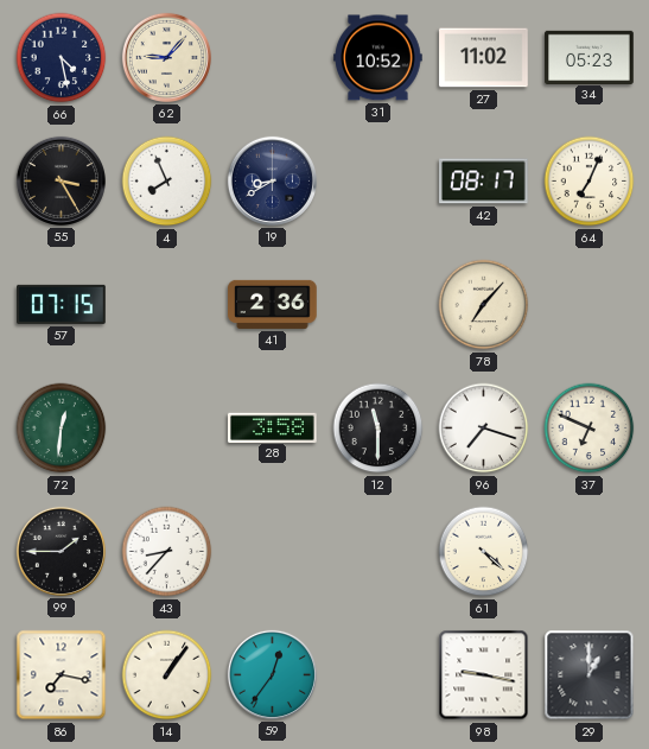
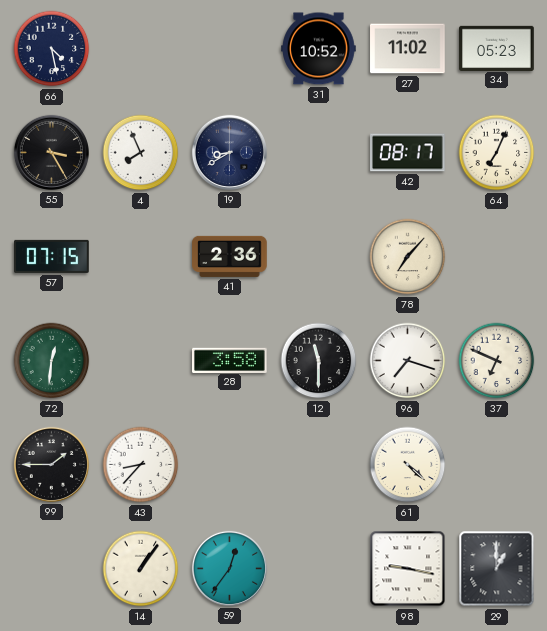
62: 9:07 -> none (166, 57)
86: 7:17 -> none (62, 675)
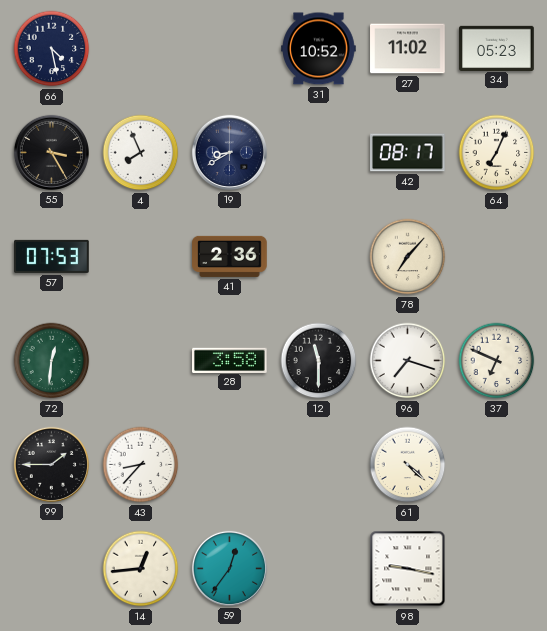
57: 07:15 -> 07:53 (52, 256)
14: 1:06 -> 12:44 (141, 569)
29: 1:00 -> none (497, 569)
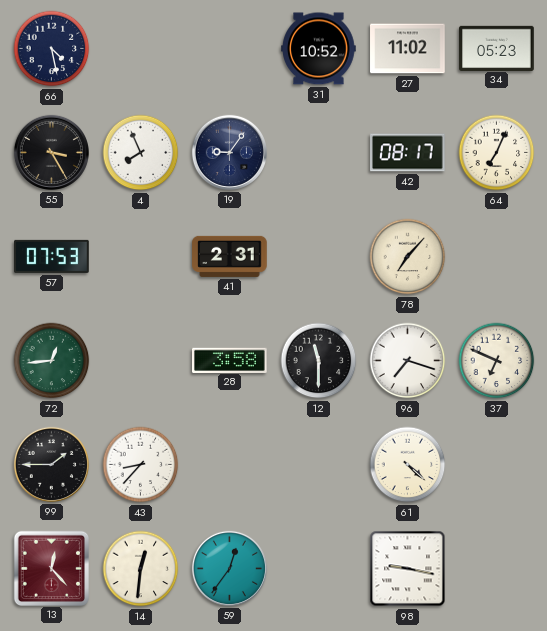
19: 8:40 -> 9:06 (229, 152)
41: 2:36 -> 2:31 (230, 256)
72: 12:31 -> 12:44 (52, 361)
13: none -> 12:23 (51, 568)
14: 12:44 -> 12:31 (141, 569)
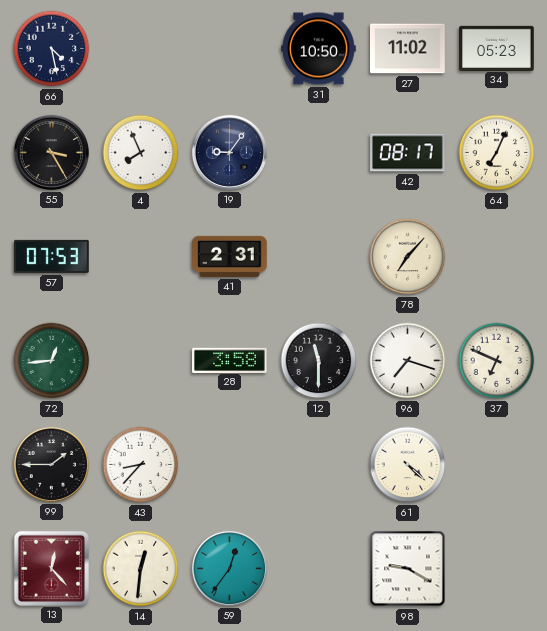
31: 10:52 -> 10:50 (319, 49)
98: 9:17 -> 9:20 (408, 569)
